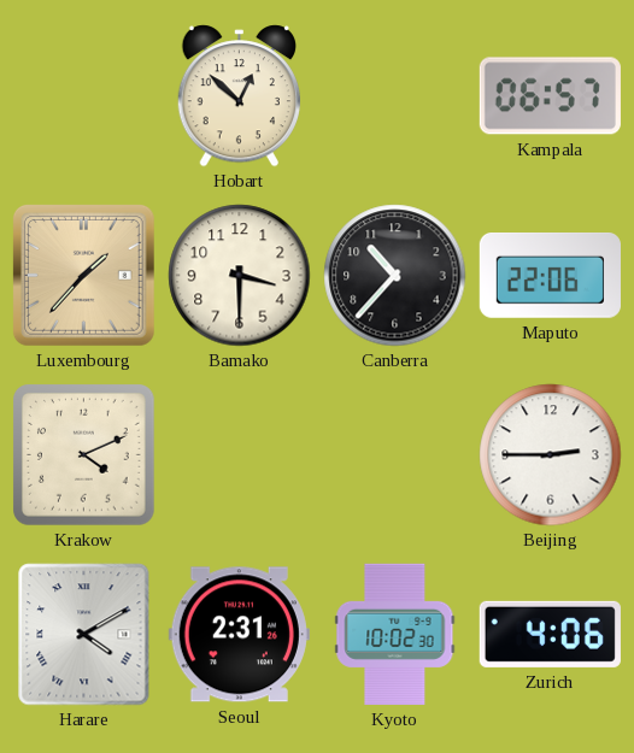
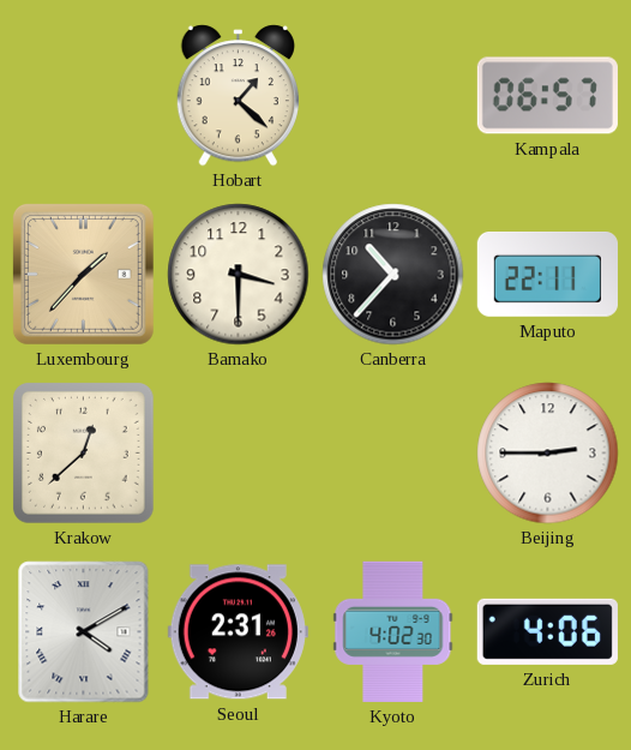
Hobart: 12:52 -> 1:22 (238, 96)
Maputo: 22:06 -> 22:11 (547, 275)
Krakow: 4:11 -> 12:38 (84, 454)
Kyoto: 10:02 -> 4:02 (393, 631)
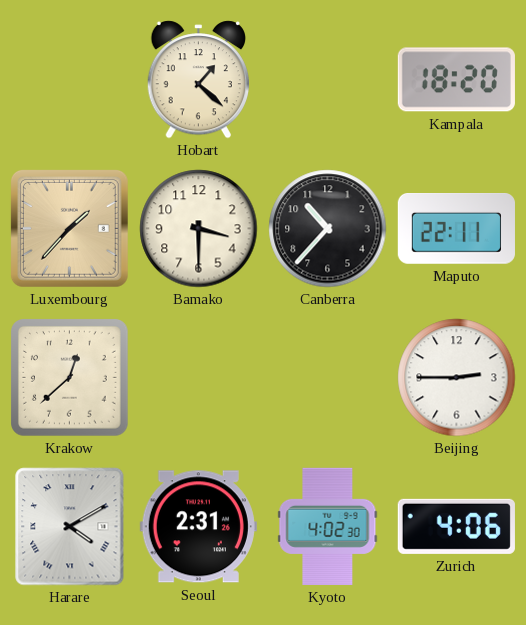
Kampala: 06:57 -> 18:20 (456, 80)
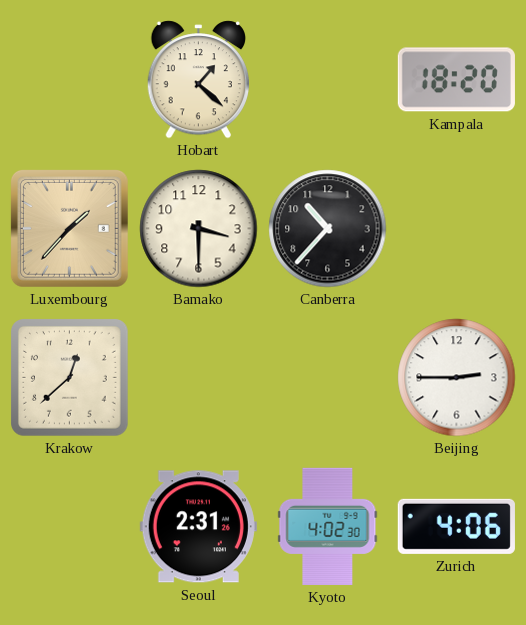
Maputo: 22:11 -> none (456, 229)
Harare: 4:10 -> none (70, 527)
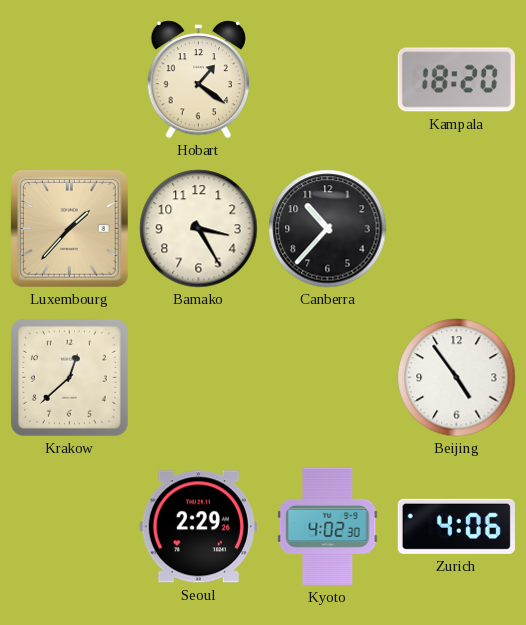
Hobart: 1:22 -> 1:21 (198, 80)
Bamako: 3:30 -> 3:25 (199, 229)
Beijing: 2:45 -> 4:54 (457, 378)
Seoul: 2:31 -> 2:29 (198, 527)
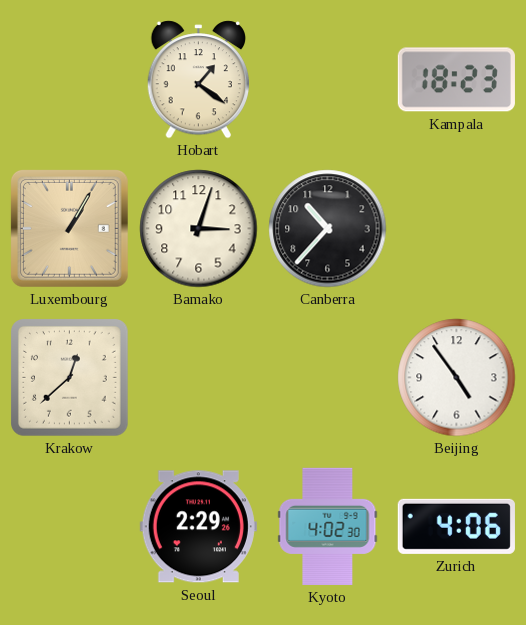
Kampala: 18:20 -> 18:23 (456, 80)
Luxembourg: 1:37 -> 1:05 (69, 228)
Bamako: 3:25 -> 3:03 (199, 229)
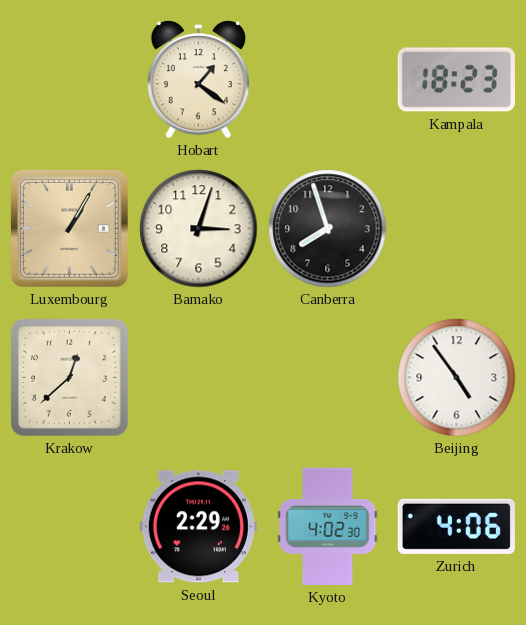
Canberra: 10:37 -> 7:57 (328, 229)
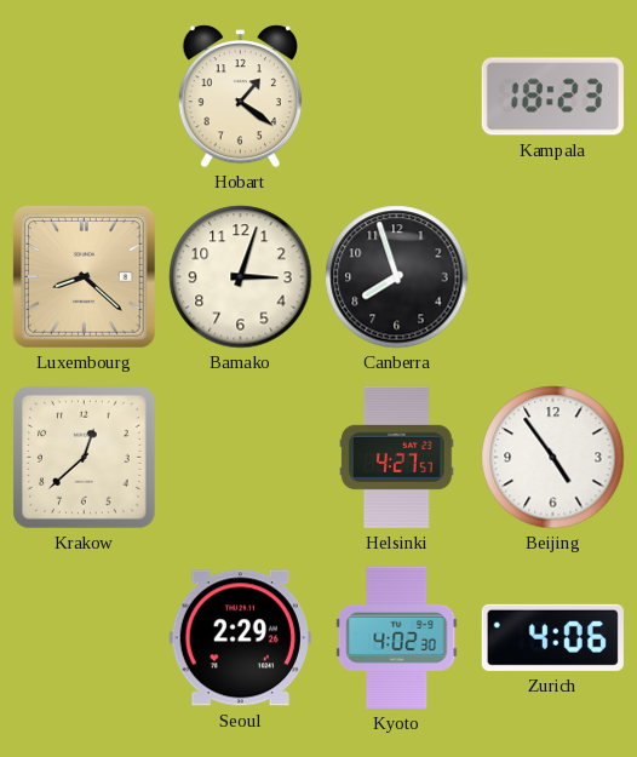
Luxembourg: 1:05 -> 8:22 (84, 276)
Helsinki: none -> 4:27 (397, 457)
